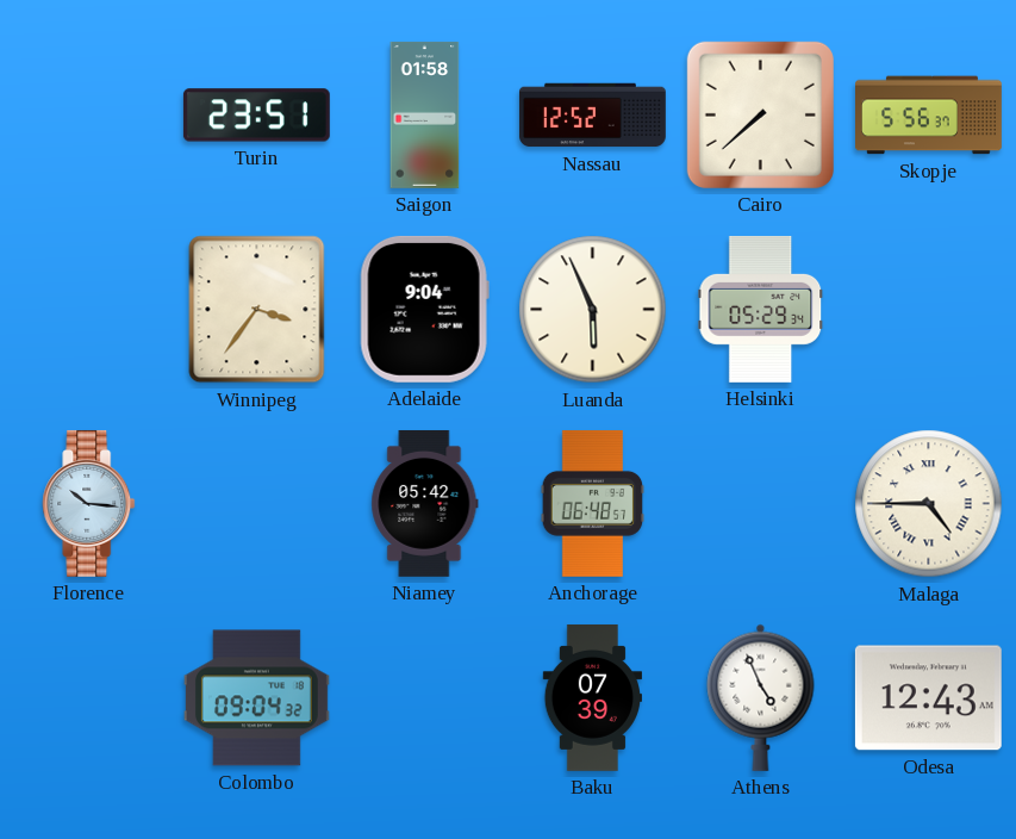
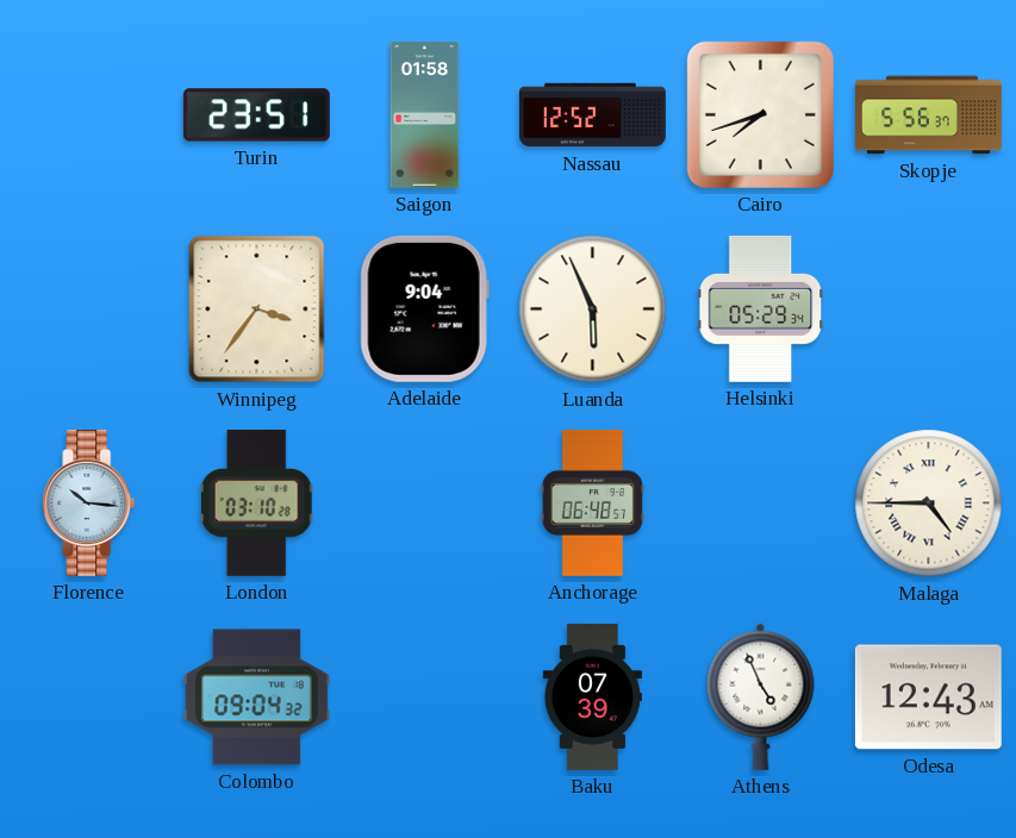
Cairo: 7:38 -> 7:42 (760, 114)
London: none -> 03:10 (257, 502)
Niamey: 05:42 -> none (425, 503)
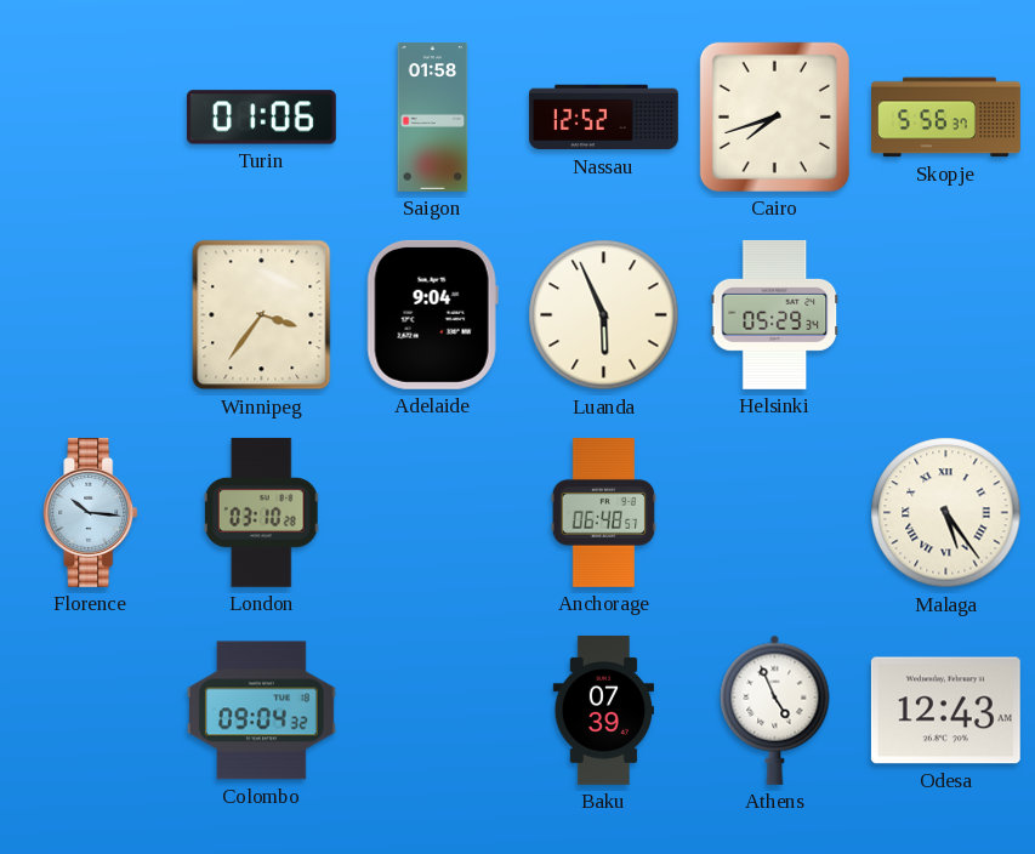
Turin: 23:51 -> 01:06 (261, 118)
Malaga: 4:45 -> 5:24 (946, 513)
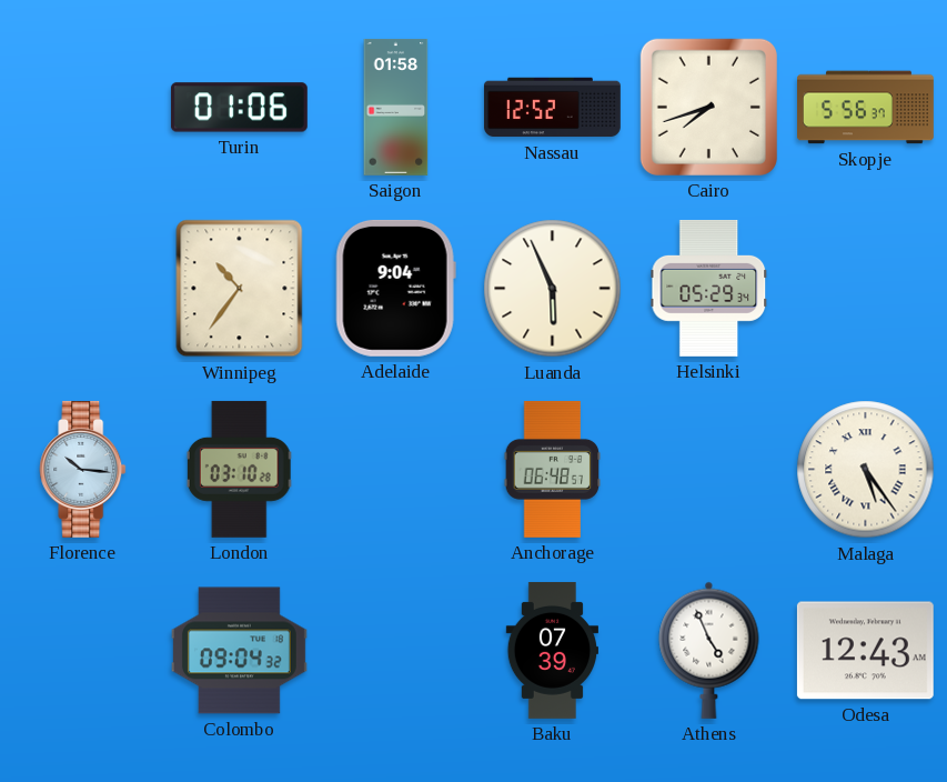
Winnipeg: 3:36 -> 10:36 (240, 289)
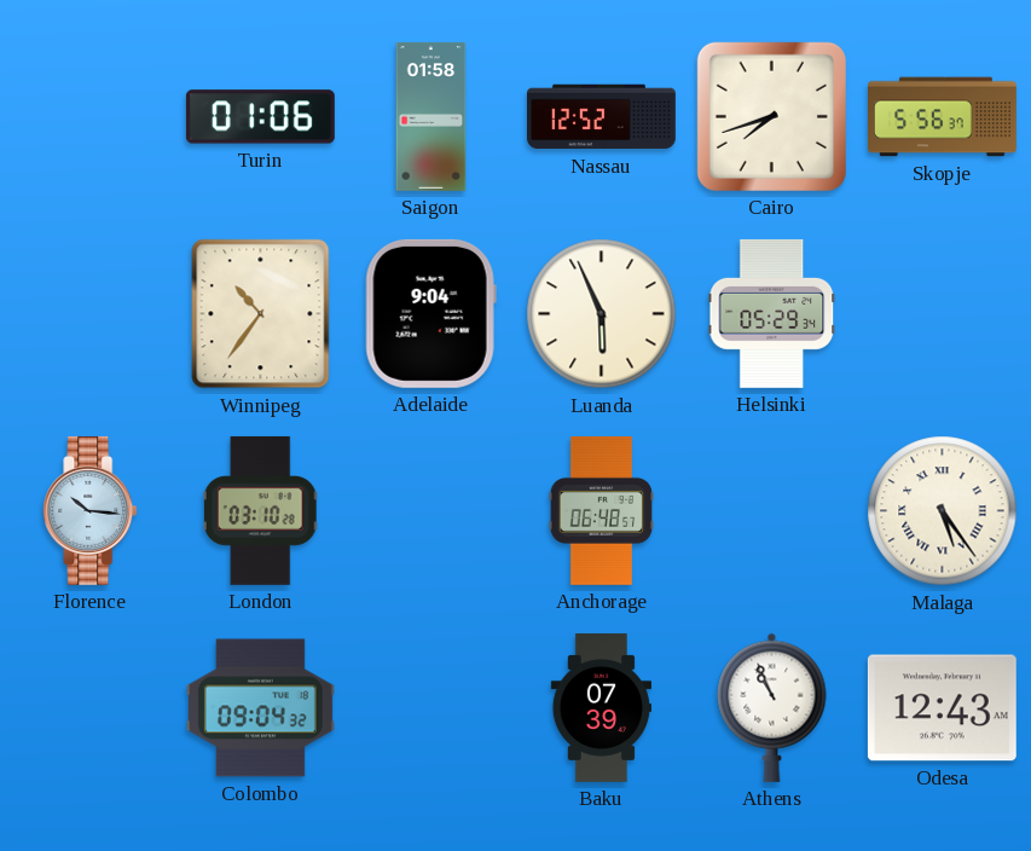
Athens: 4:56 -> 10:56 (772, 707)
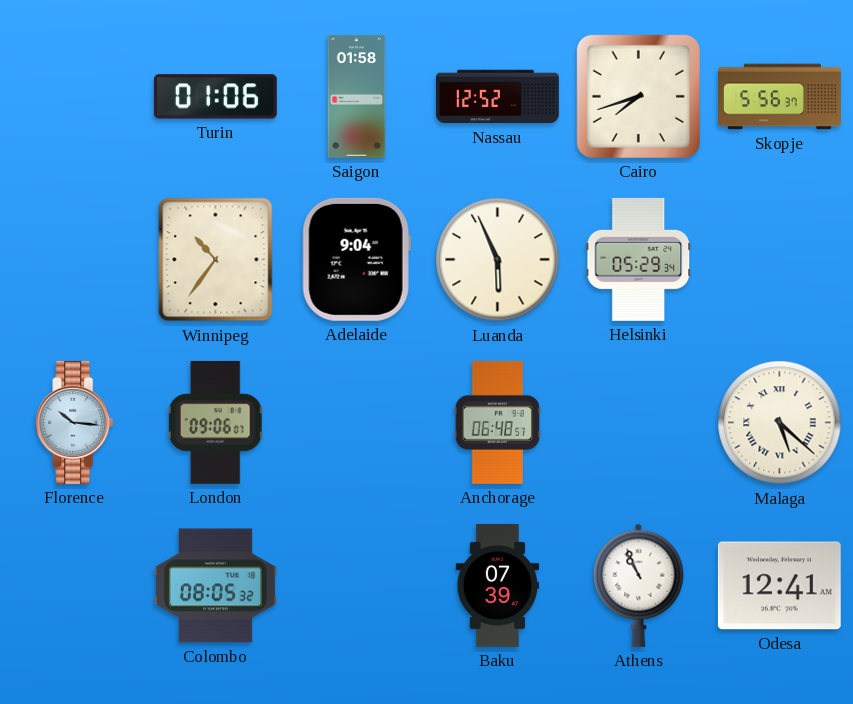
London: 03:10 -> 09:06 (216, 422)
Malaga: 5:24 -> 5:22 (780, 423)
Colombo: 09:04 -> 08:05 (215, 586)
Odesa: 12:43 -> 12:41 (779, 586)
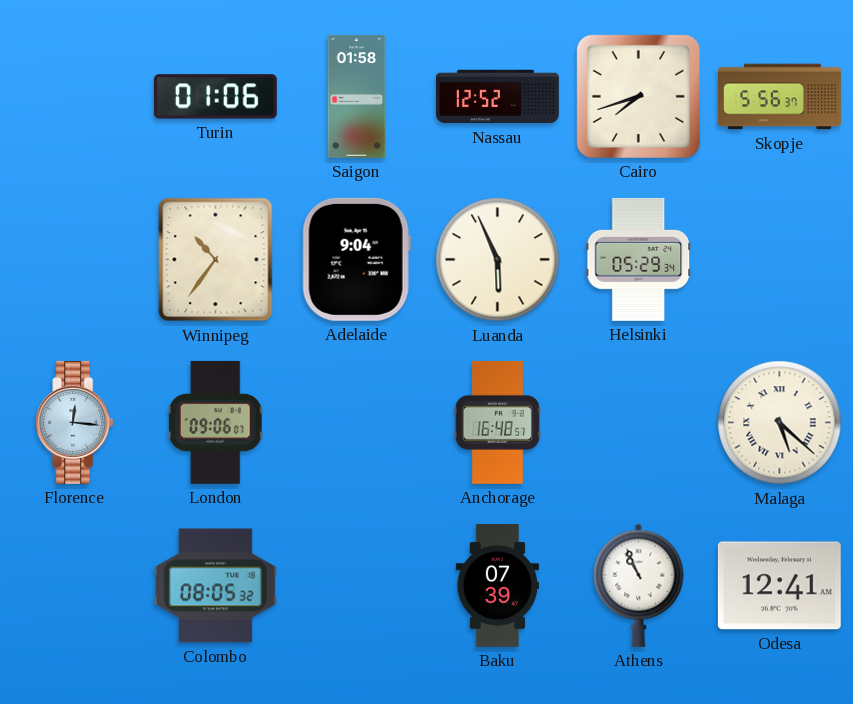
Florence: 10:16 -> 12:16 (75, 422)
Anchorage: 06:48 -> 16:48 (498, 422)
